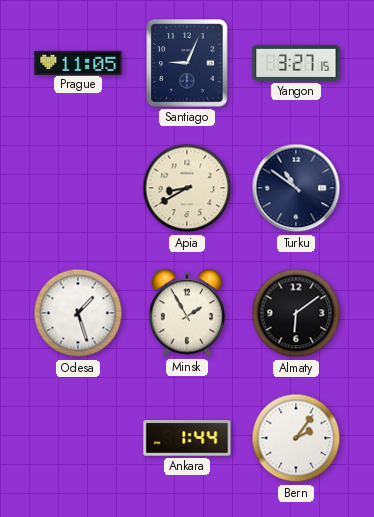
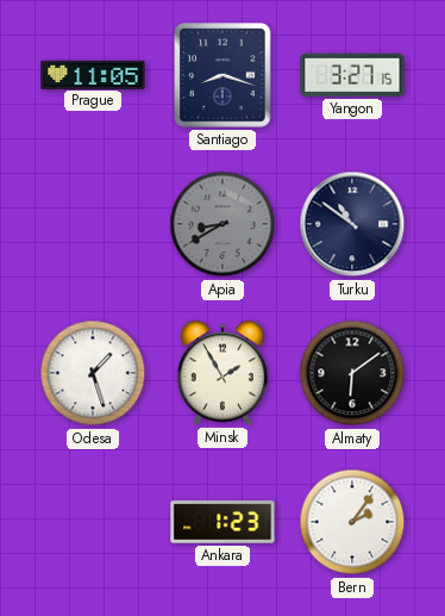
Santiago: 9:04 -> 8:18 (223, 75)
Apia dial: cream -> grey (223, 224)
Ankara: 1:44 -> 1:23 (223, 522)
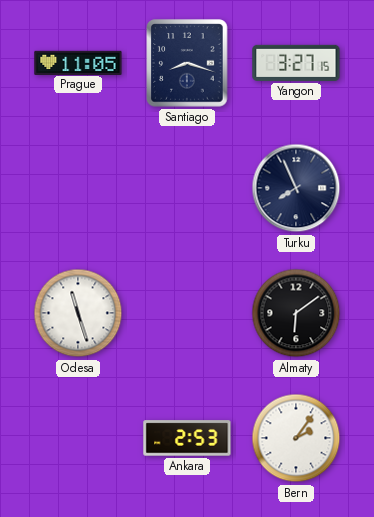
Apia: 8:40 -> none (223, 224)
Turku: 10:51 -> 7:56 (296, 188)
Odesa: 1:27 -> 11:27 (78, 313)
Minsk: 1:55 -> none (221, 373)
Ankara: 1:23 -> 2:53 (187, 438)
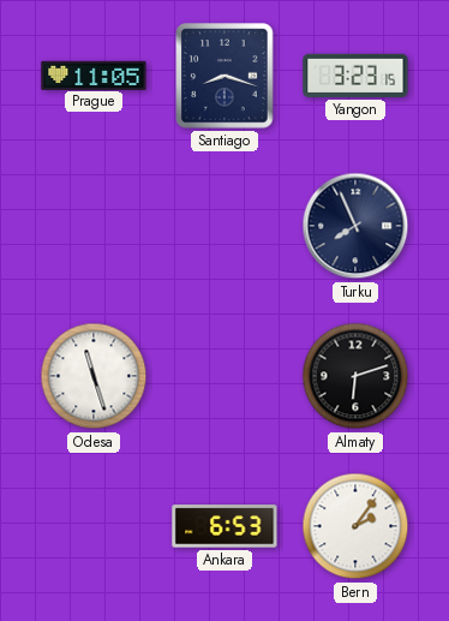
Yangon: 3:27 -> 3:23 (355, 76)
Almaty: 6:09 -> 6:12 (355, 376)
Ankara: 2:53 -> 6:53 (224, 526)
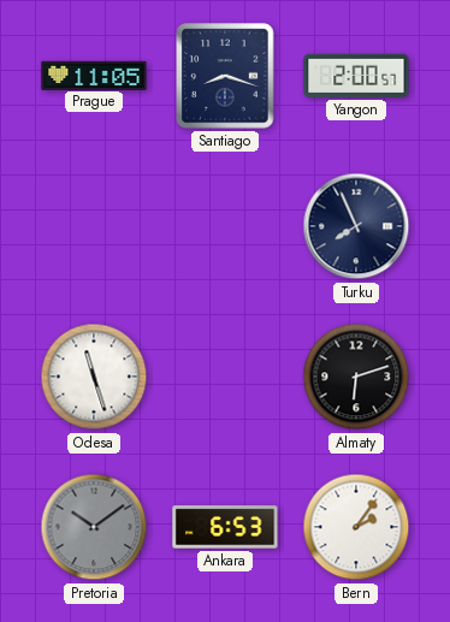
Yangon: 3:23 -> 2:00 (356, 76)
Pretoria: none -> 10:09 (94, 527)
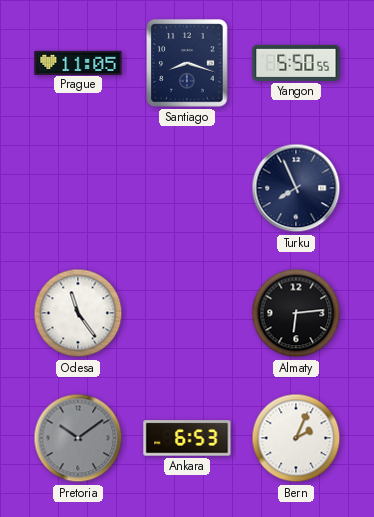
Yangon: 2:00 -> 5:50 (296, 63)
Odesa: 11:27 -> 11:24 (78, 313)
Almaty: 6:12 -> 6:14 (296, 313)
Bern: 2:06 -> 2:04 (296, 438)
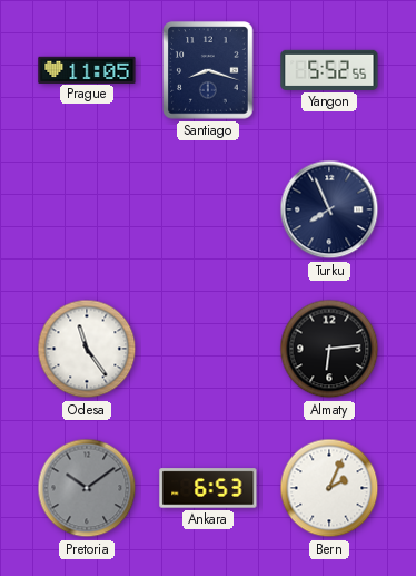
Yangon: 5:50 -> 5:52 (329, 70)
